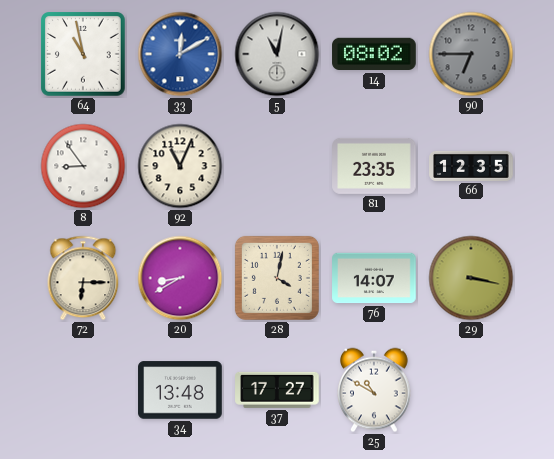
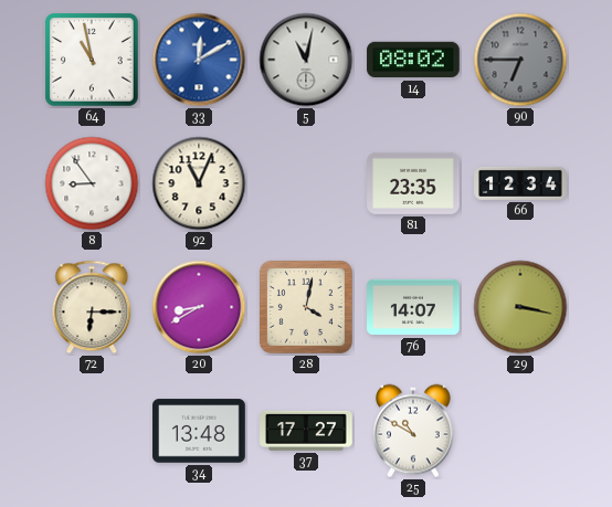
66: 12:35 -> 12:34 (520, 183)
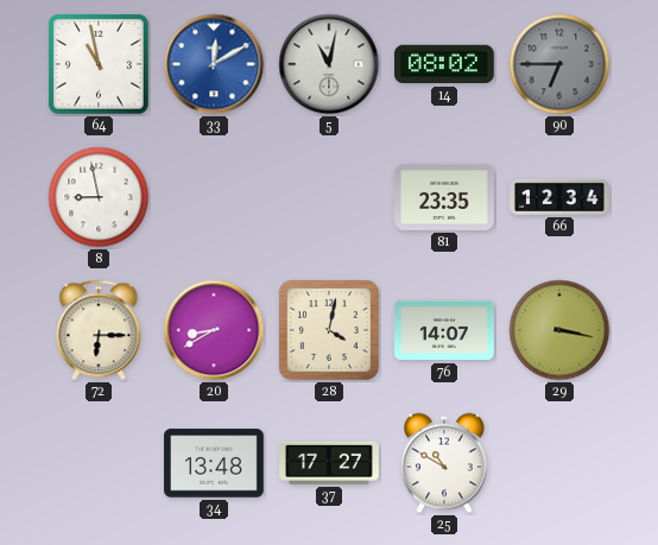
8: 8:54 -> 8:58 (99, 197)
92: 11:04 -> none (199, 183)
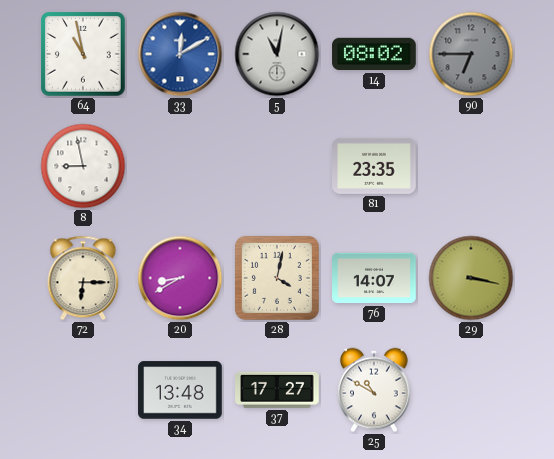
66: 12:34 -> none (559, 197)
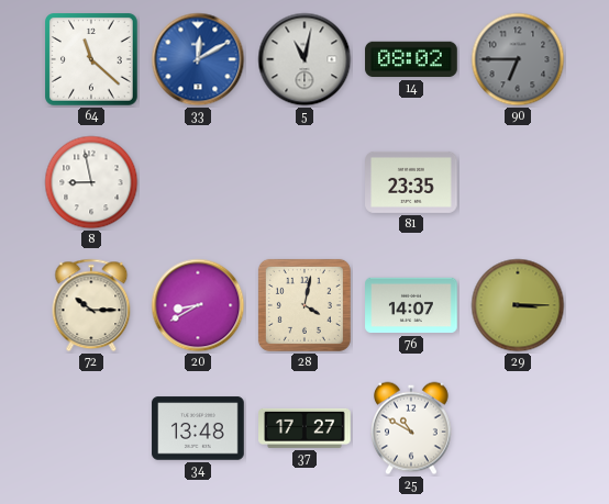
64: 10:58 -> 11:22 (91, 59)
72: 6:15 -> 10:15 (91, 305)
29: 3:17 -> 3:15 (518, 305)
